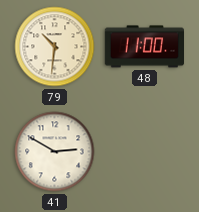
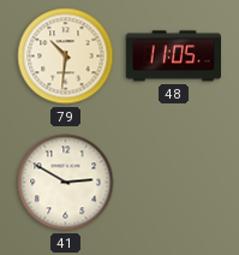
48: 11:00 -> 11:05 (173, 57)
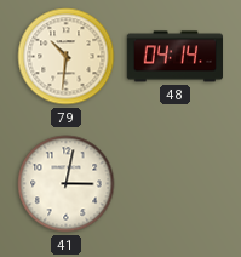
48: 11:05 -> 04:14 (174, 57)
41: 2:50 -> 3:02 (67, 184)
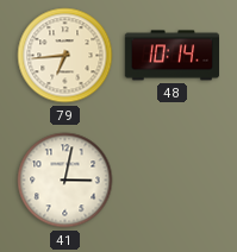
79: 10:31 -> 6:44 (66, 56)
48: 04:14 -> 10:14 (171, 56)
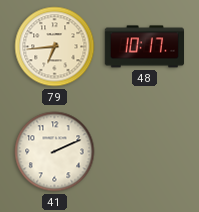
48: 10:14 -> 10:17 (144, 47)
41: 3:02 -> 2:11 (55, 152)
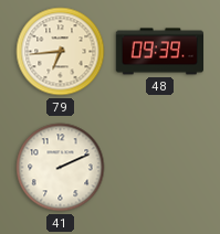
48: 10:17 -> 09:39 (159, 52)
